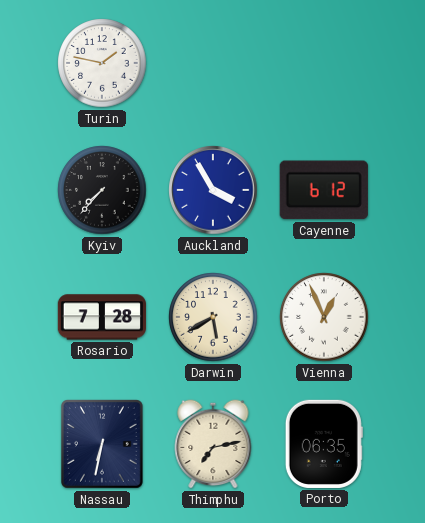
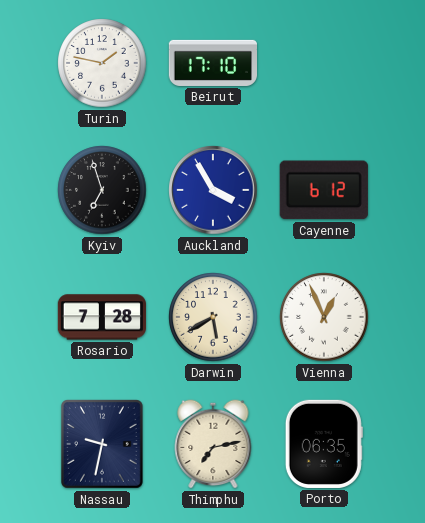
Beirut: none -> 17:10 (212, 63)
Kyiv: 7:37 -> 6:57 (102, 190)
Nassau: 6:32 -> 9:32 (102, 445)
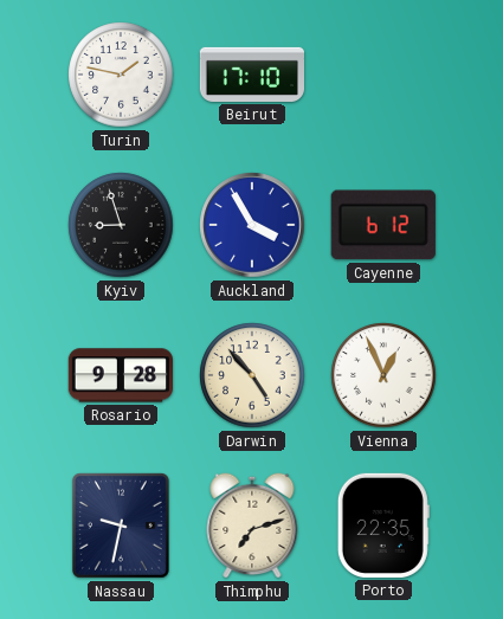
Kyiv: 6:57 -> 8:57 (121, 225)
Rosario: 7:28 -> 9:28 (120, 375)
Darwin: 5:40 -> 4:53 (252, 375)
Thimphu: 7:13 -> 7:12 (252, 525)
Porto: 06:35 -> 22:35 (383, 525)
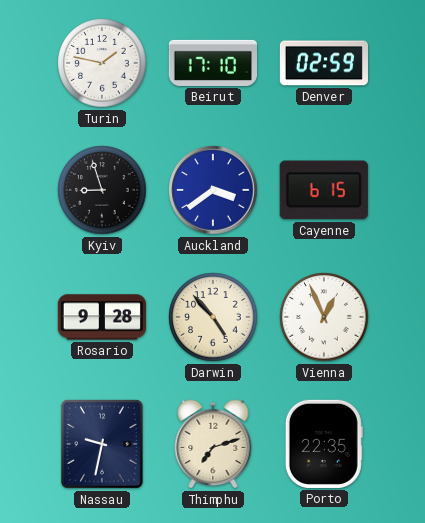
Denver: none -> 02:59 (324, 63)
Auckland: 3:55 -> 3:39 (213, 190)
Cayenne: 6:12 -> 6:15 (324, 190)
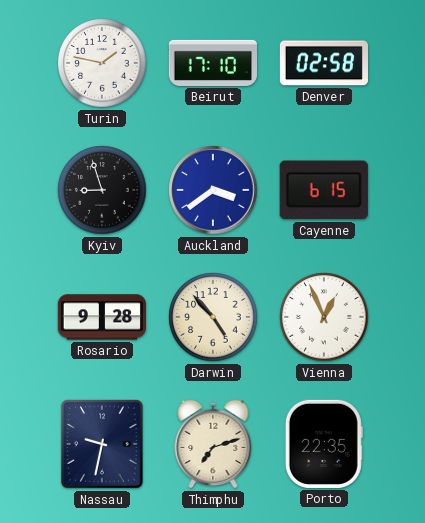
Denver: 02:59 -> 02:58 (324, 63)
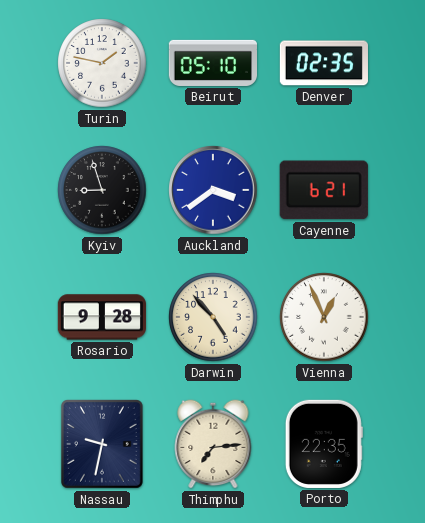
Beirut: 17:10 -> 05:10 (212, 63)
Denver: 02:58 -> 02:35 (324, 63)
Cayenne: 6:15 -> 6:21 (324, 190)
Thimphu: 7:12 -> 7:14 (213, 444)
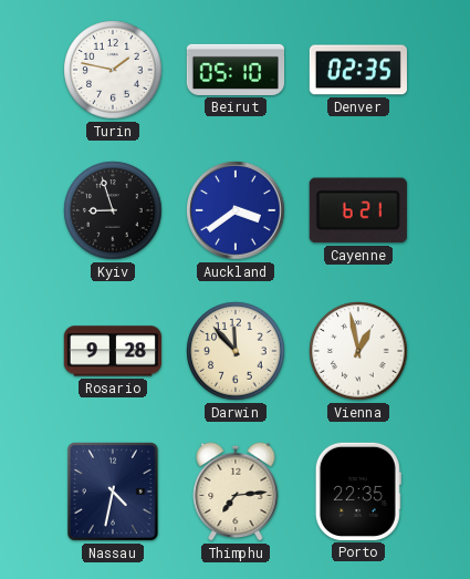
Darwin: 4:53 -> 11:53 (236, 351)
Vienna: 12:56 -> 12:58 (358, 351)
Nassau: 9:32 -> 4:32 (113, 493)
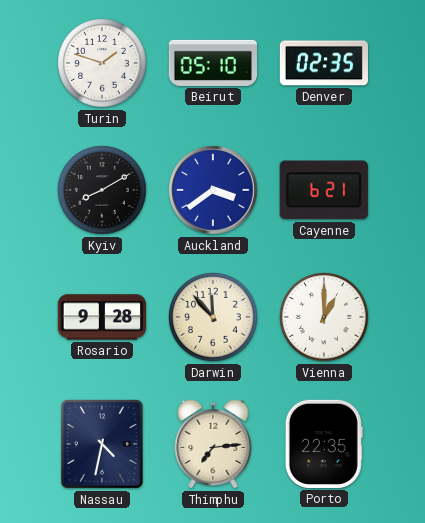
Turin: 1:47 -> 1:48 (102, 63)
Kyiv: 8:57 -> 8:10 (102, 190)
Vienna: 12:58 -> 1:00 (324, 317)
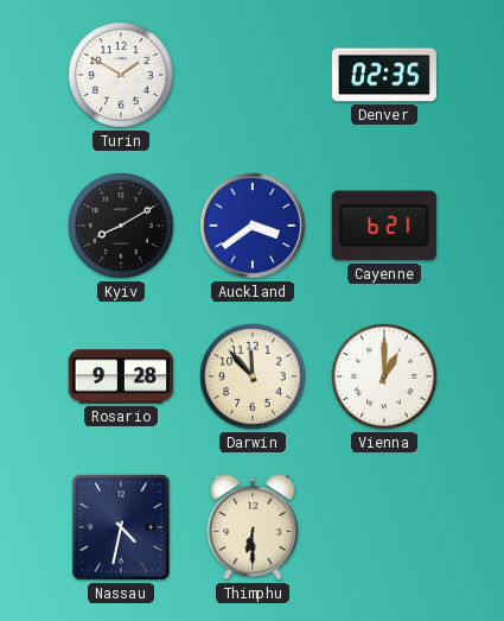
Turin: 1:48 -> 1:50 (121, 75)
Beirut: 05:10 -> none (212, 63)
Thimphu: 7:14 -> 6:30 (253, 527)
Porto: 22:35 -> none (324, 444)
